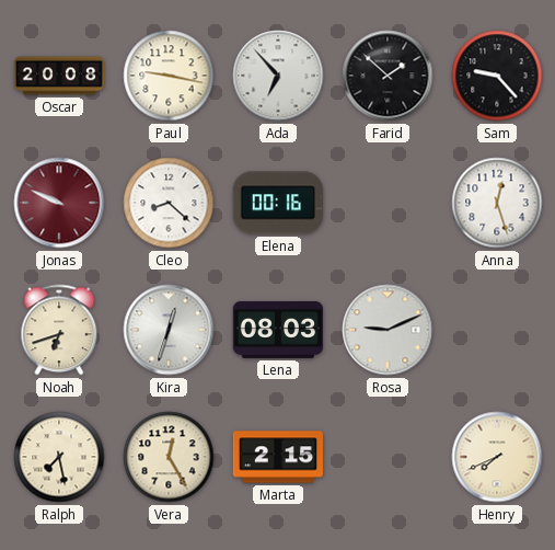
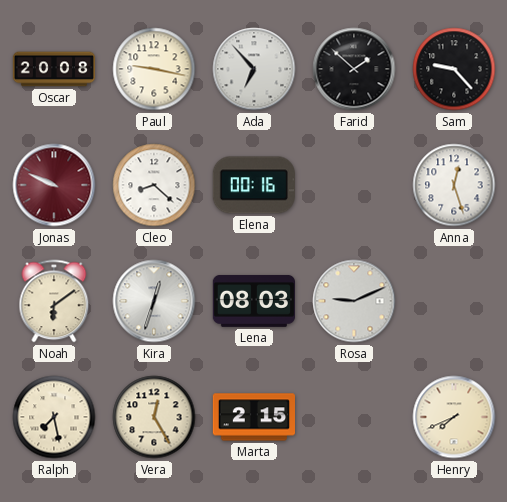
Noah: 6:42 -> 6:09 (54, 301)
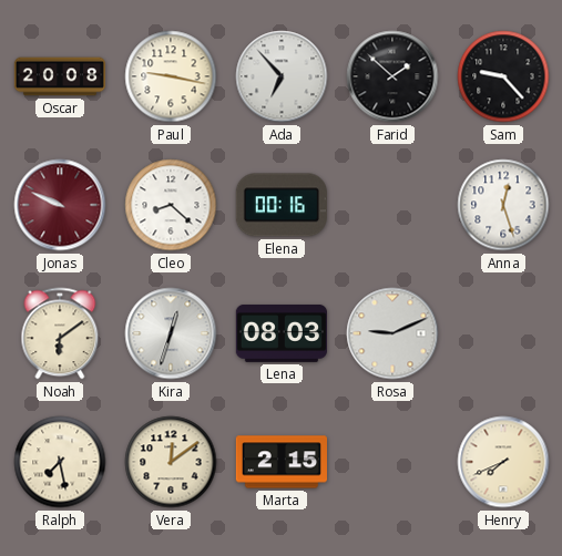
Vera: 12:25 -> 12:09 (171, 462)
